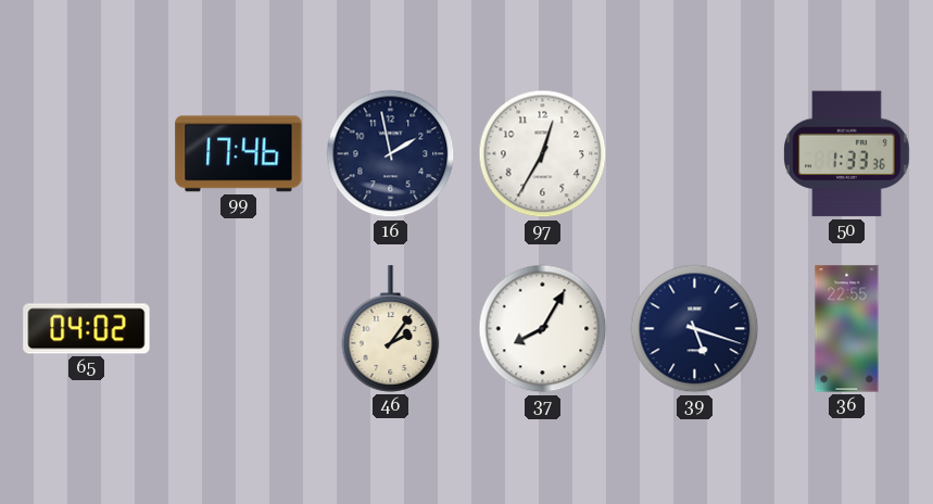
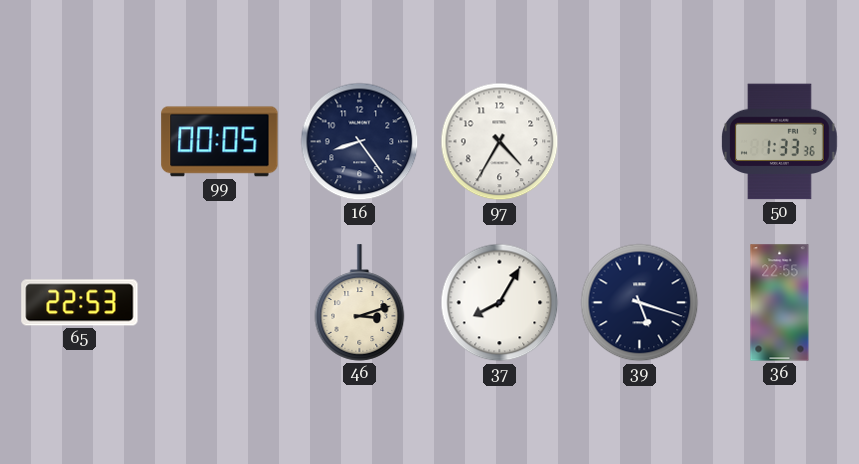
99: 17:46 -> 00:05 (220, 142)
16: 1:58 -> 8:24 (360, 142)
97: 12:35 -> 4:35 (500, 142)
65: 04:02 -> 22:53 (80, 303)
46: 2:06 -> 3:12 (360, 303)
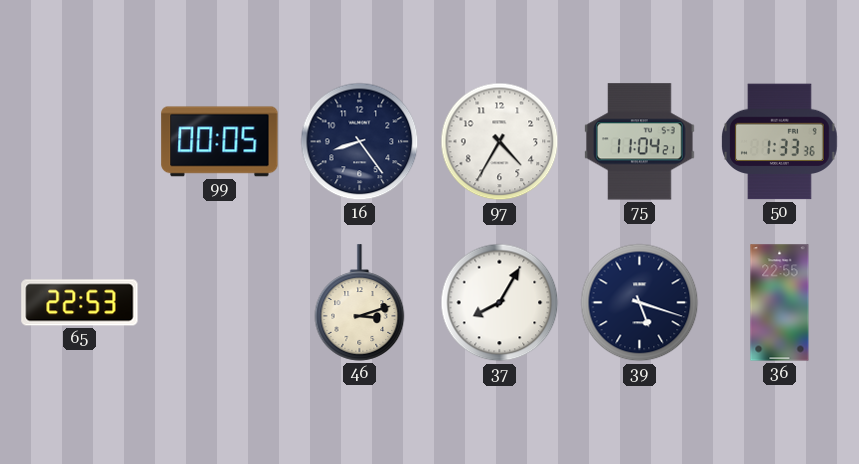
75: none -> 11:04 (640, 142)
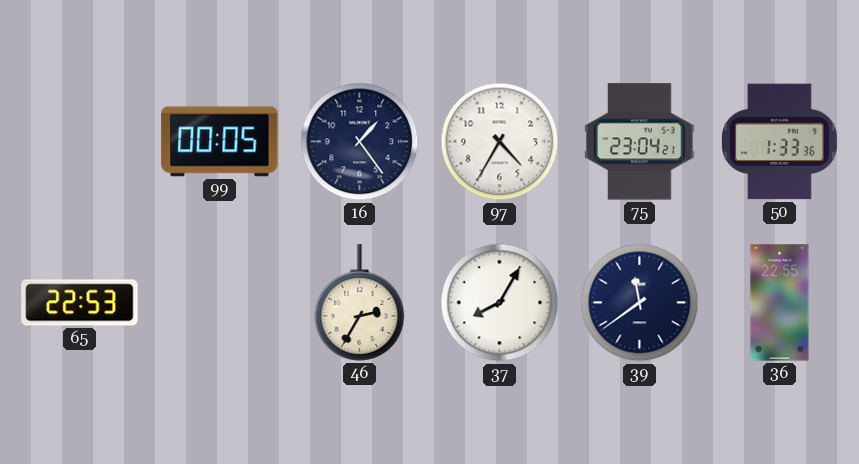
16: 8:24 -> 1:24 (360, 142)
75: 11:04 -> 23:04 (640, 142)
46: 3:12 -> 2:35 (360, 303)
39: 5:18 -> 11:39 (640, 303)
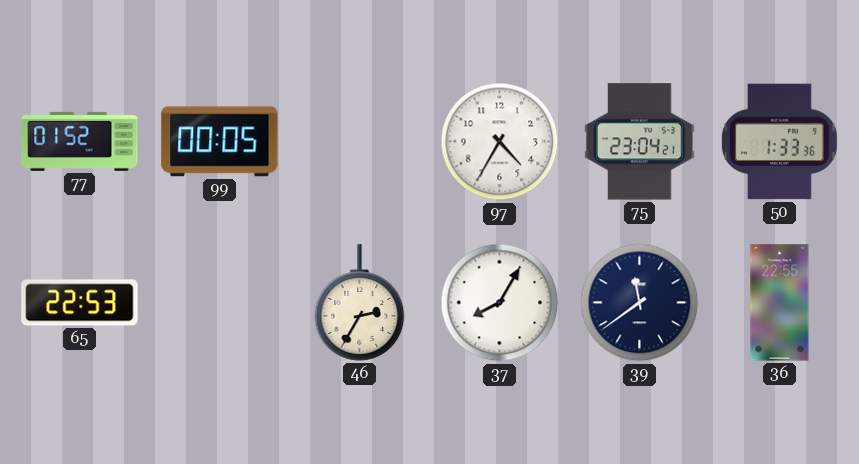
77: none -> 01:52 (80, 141)
16: 1:24 -> none (360, 142)
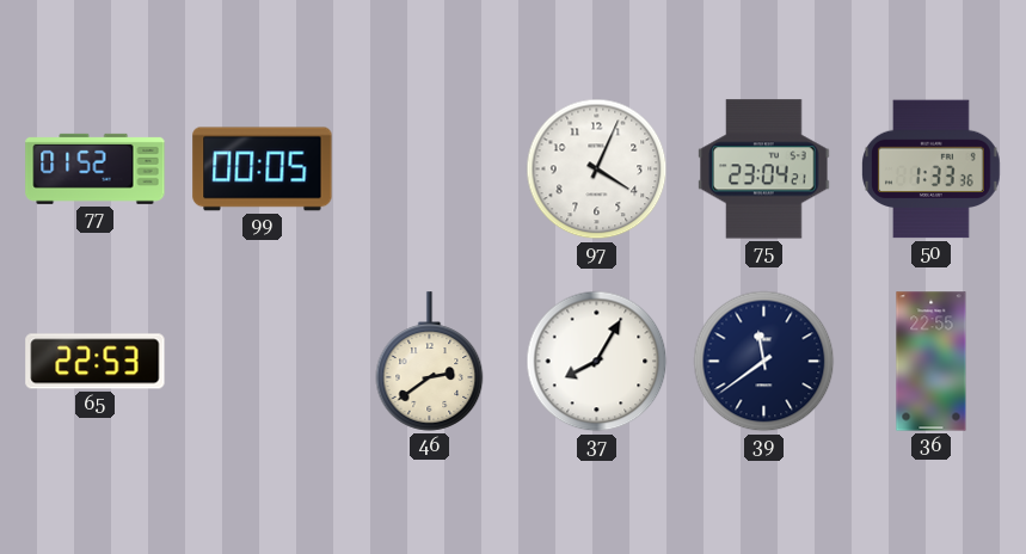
97: 4:35 -> 4:04 (597, 170)
46: 2:35 -> 2:39 (430, 362)
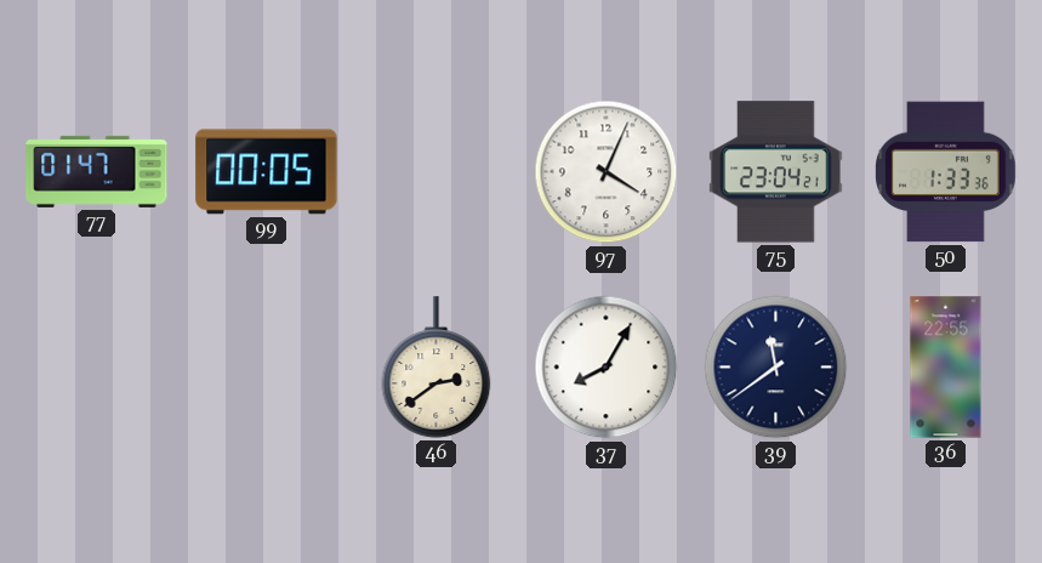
77: 01:52 -> 01:47 (97, 171)
65: 22:53 -> none (96, 362)
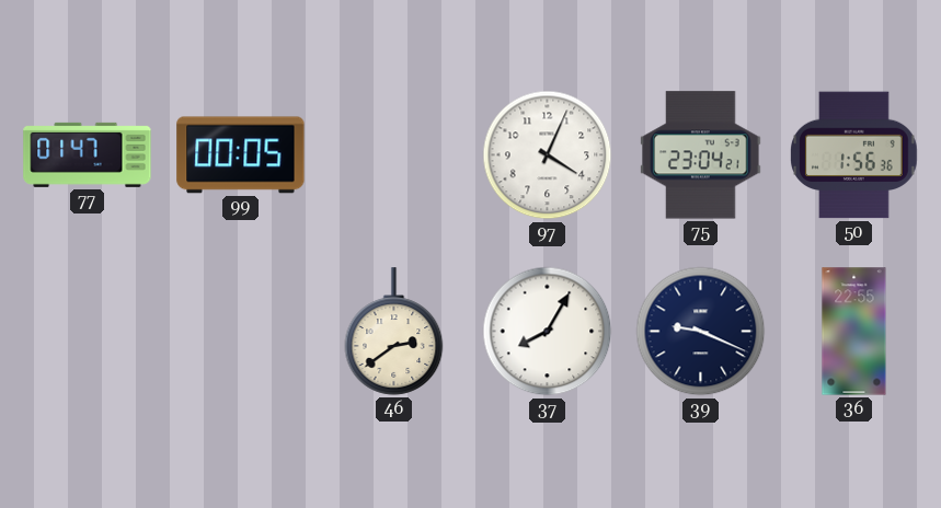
50: 1:33 -> 1:56 (854, 155)
39: 11:39 -> 9:19 (701, 332)
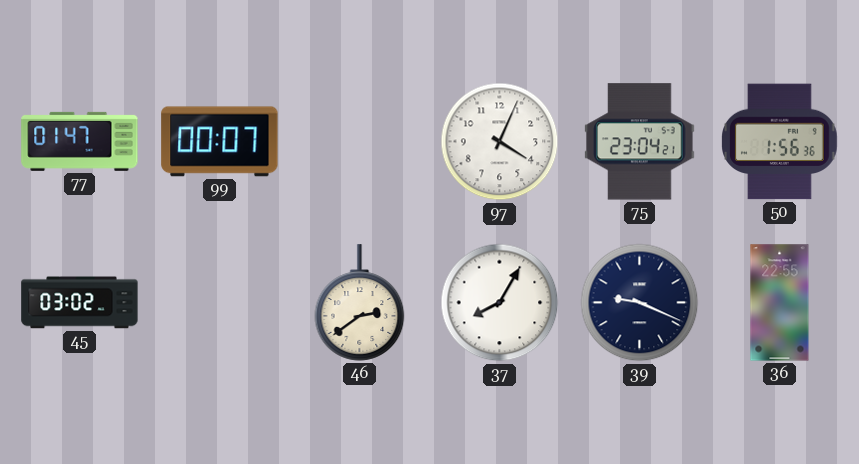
99: 00:05 -> 00:07 (220, 142)
45: none -> 03:02 (80, 303)
